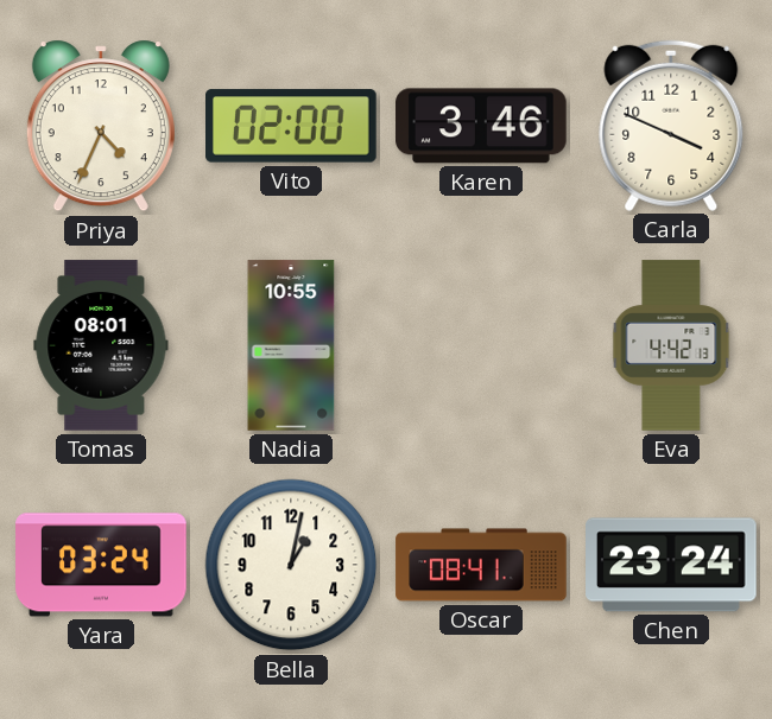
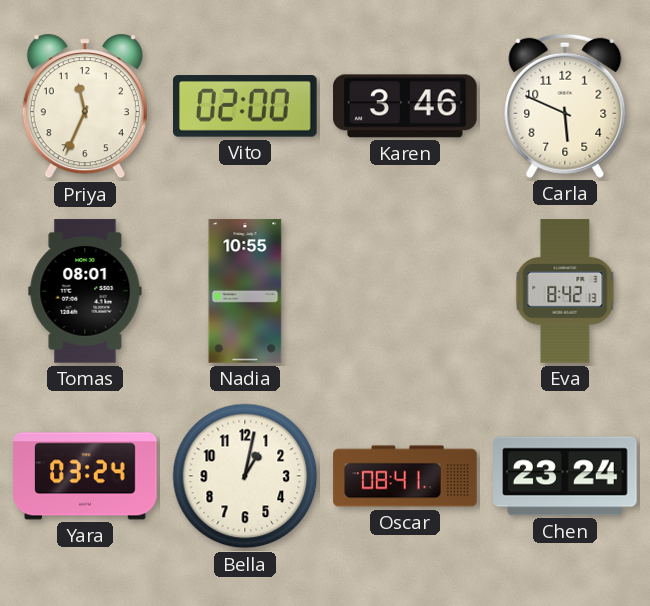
Priya: 4:34 -> 11:34 (85, 106)
Carla: 3:49 -> 5:49 (565, 106)
Eva: 4:42 -> 8:42 (565, 291)
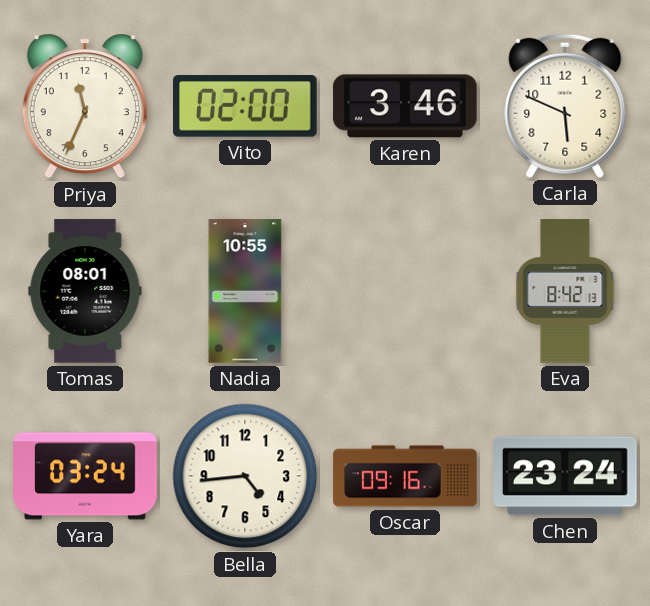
Bella: 1:02 -> 4:44 (245, 476)
Oscar: 08:41 -> 09:16 (405, 476)
